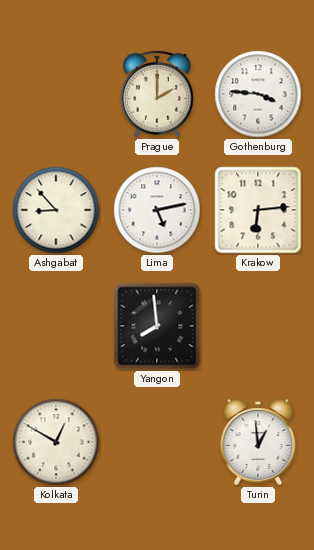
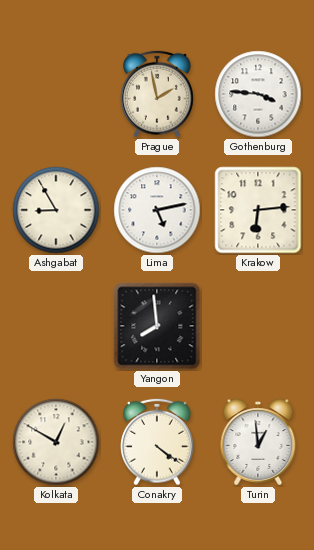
Prague: 2:00 -> 1:58 (158, 94)
Ashgabat: 8:53 -> 8:55 (56, 210)
Conakry: none -> 4:21 (158, 442)
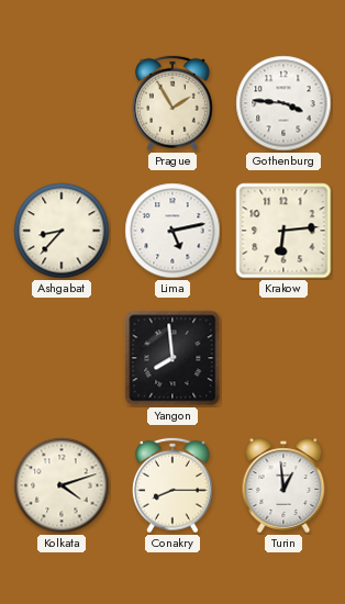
Prague: 1:58 -> 1:55 (174, 103)
Ashgabat: 8:55 -> 8:37 (62, 231)
Kolkata: 12:50 -> 4:12 (62, 485)
Conakry: 4:21 -> 8:15 (174, 485)
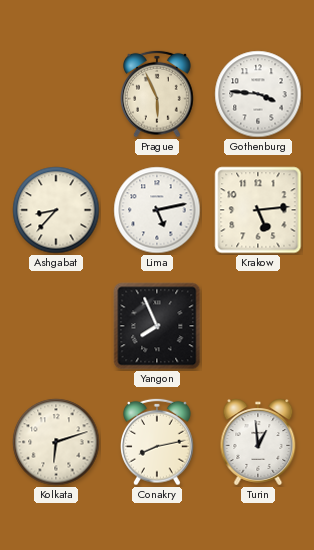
Prague: 1:55 -> 5:56 (158, 94)
Krakow: 6:14 -> 5:14 (258, 210)
Yangon: 7:59 -> 7:56 (157, 326)
Kolkata: 4:12 -> 6:12 (56, 442)
Conakry: 8:15 -> 8:13 (158, 442)
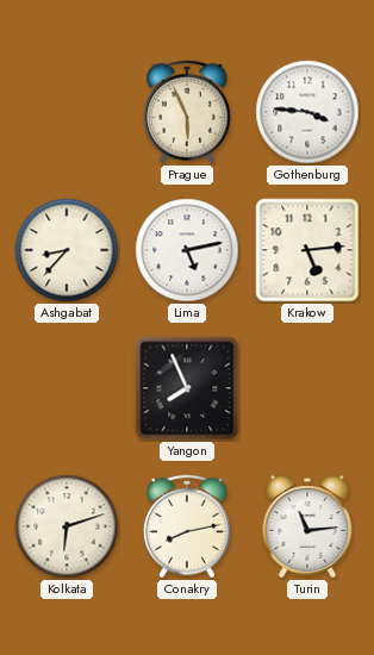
Turin: 12:59 -> 11:14 (307, 526)
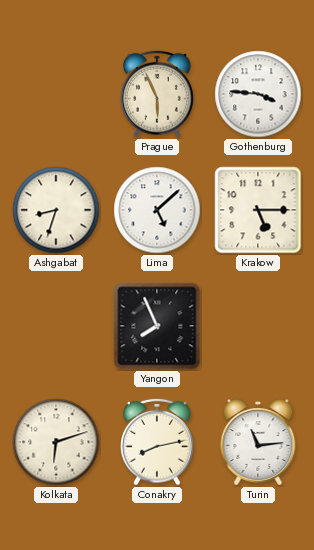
Ashgabat: 8:37 -> 8:33 (56, 210)
Lima: 5:13 -> 5:08 (157, 210)
Krakow: 5:14 -> 5:15 (258, 210)
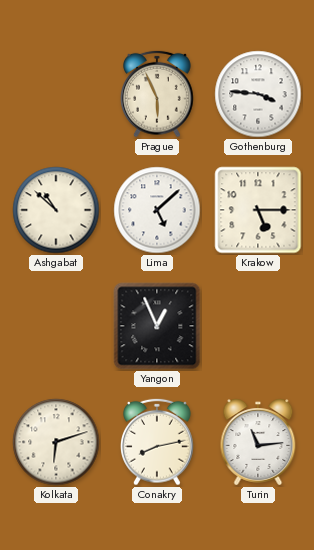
Ashgabat: 8:33 -> 10:52 (56, 210)
Yangon: 7:56 -> 12:56 (157, 326)
